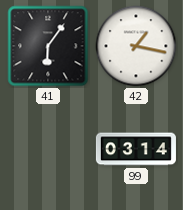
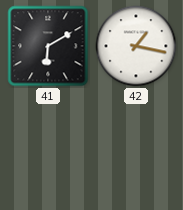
41: 6:06 -> 6:10 (48, 46)
99: 03:14 -> none (136, 149)
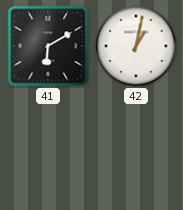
42: 1:17 -> 1:02 (136, 46)
